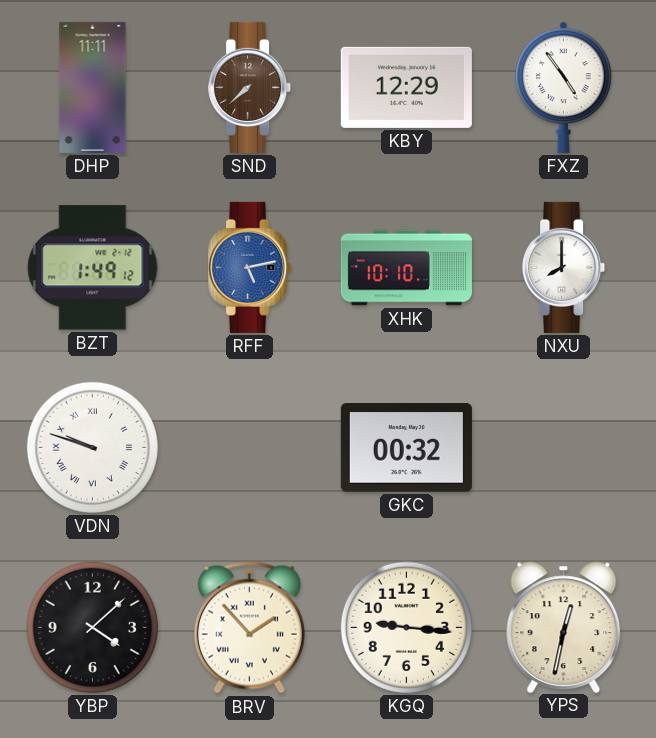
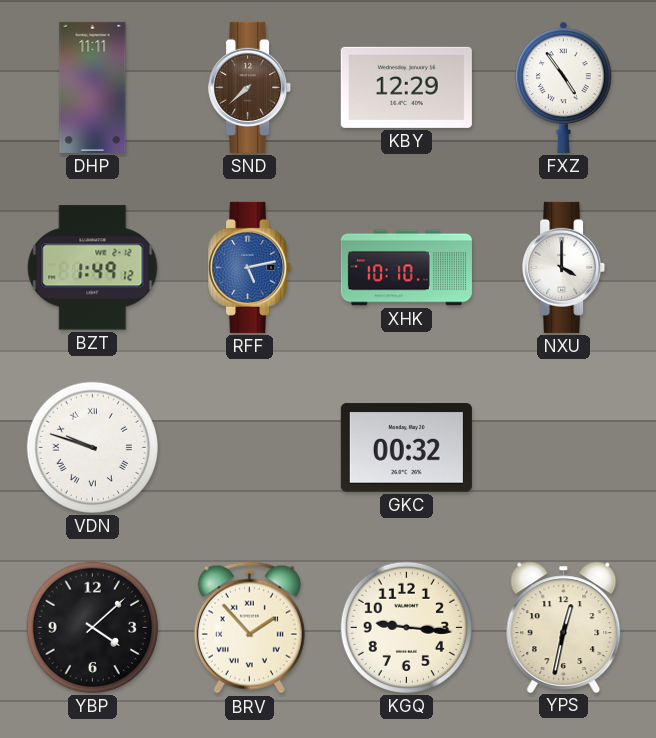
NXU: 8:00 -> 4:00 (564, 267)
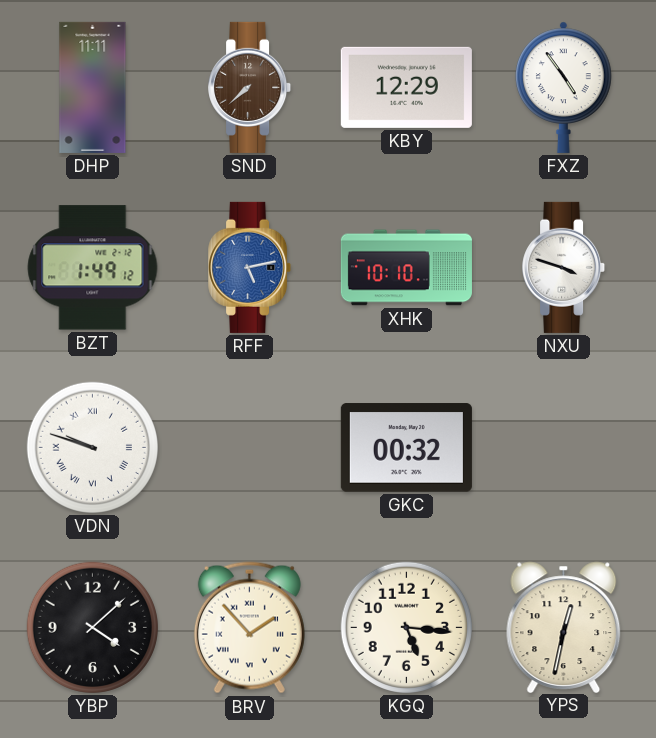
NXU: 4:00 -> 3:48 (564, 267)
KGQ: 9:16 -> 5:16 (406, 627)
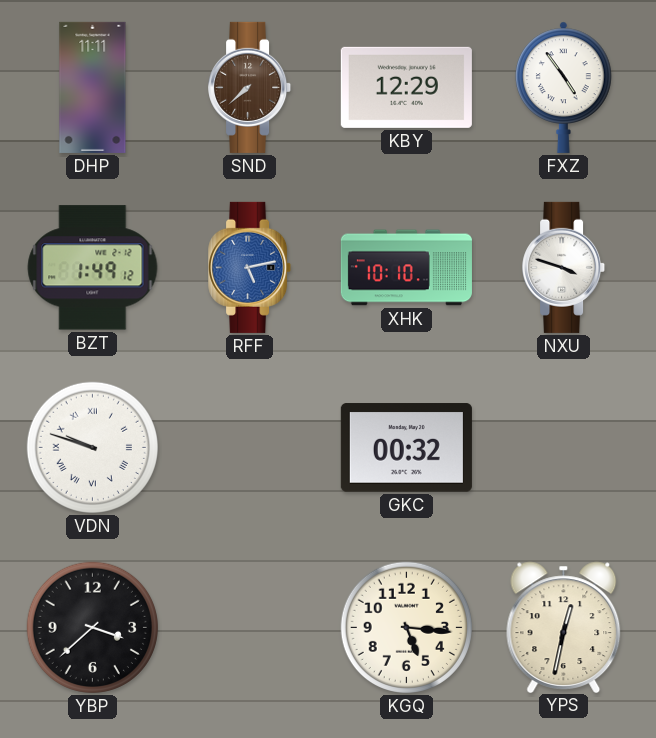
YBP: 4:08 -> 3:38 (92, 627)
BRV: 1:53 -> none (249, 628)
